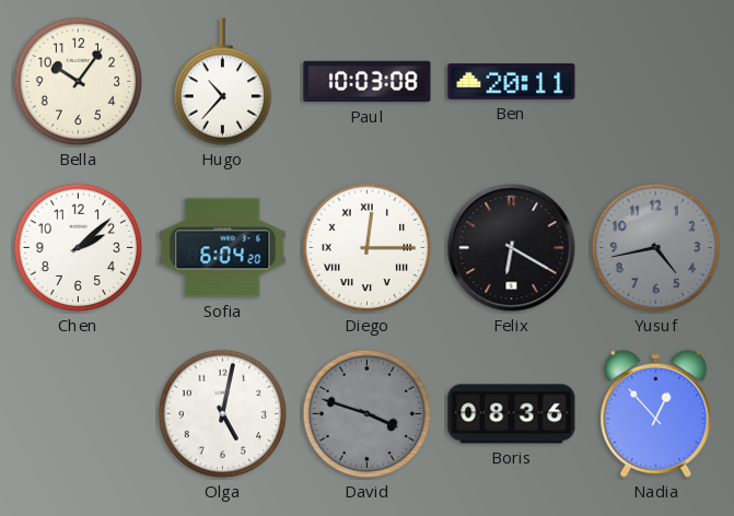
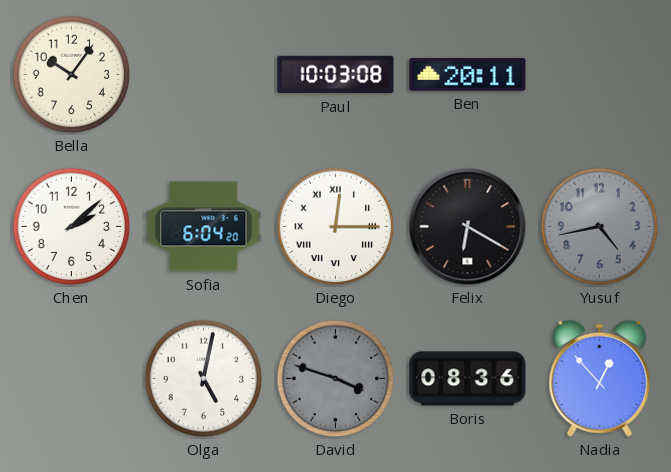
Hugo: 10:37 -> none (223, 82)
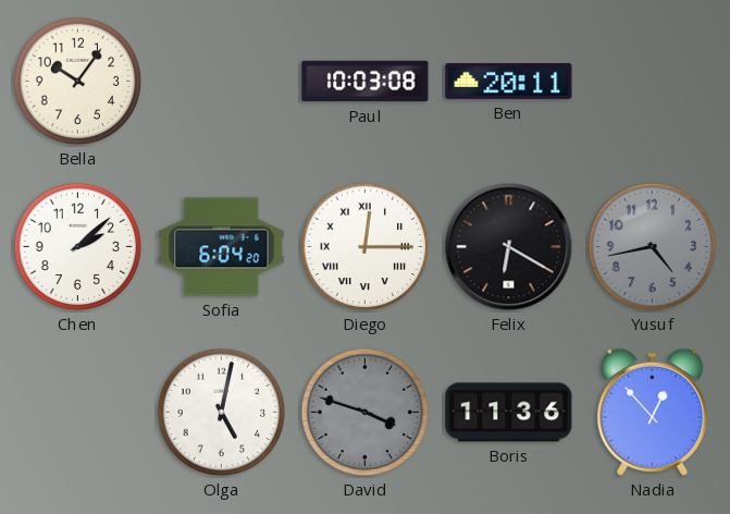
Boris: 08:36 -> 11:36 (509, 413)
